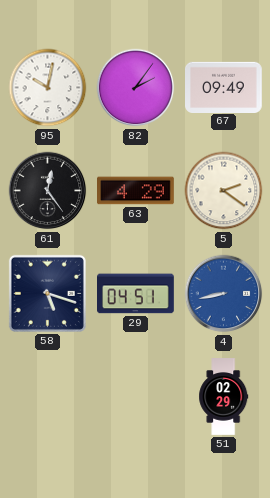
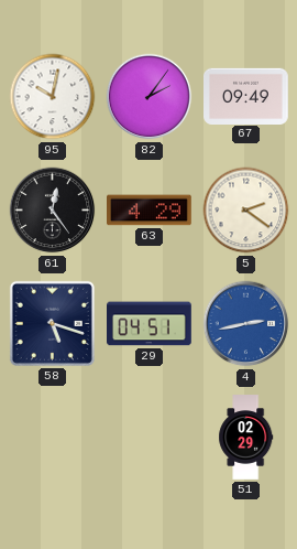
4: 8:43 -> 2:43 (246, 324)
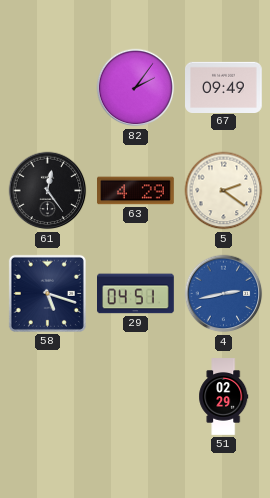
95: 10:02 -> none (53, 97)
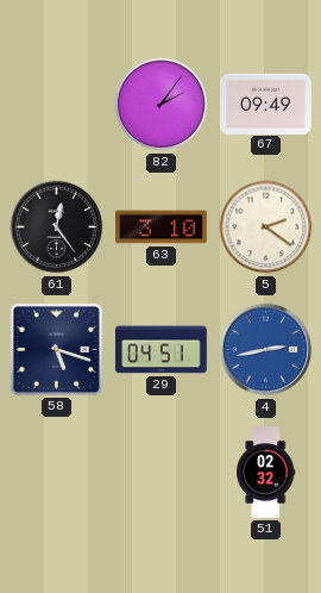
63: 4:29 -> 3:10 (162, 227)
51: 02:29 -> 02:32 (266, 473)
